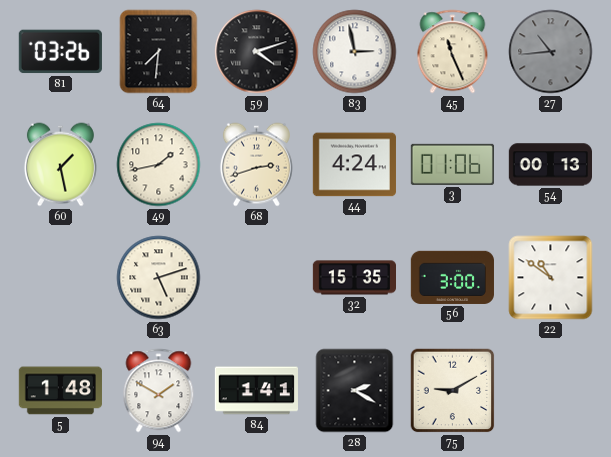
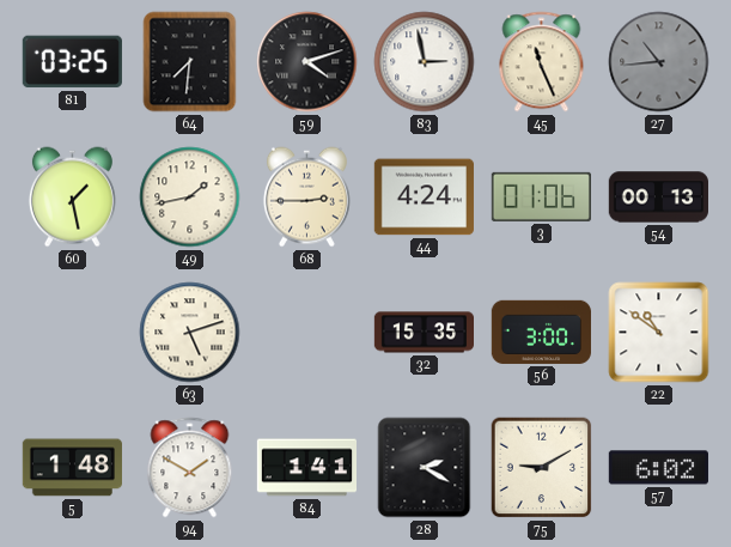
81: 03:26 -> 03:25 (72, 62)
68: 2:42 -> 2:45 (306, 197)
57: none -> 6:02 (658, 468)
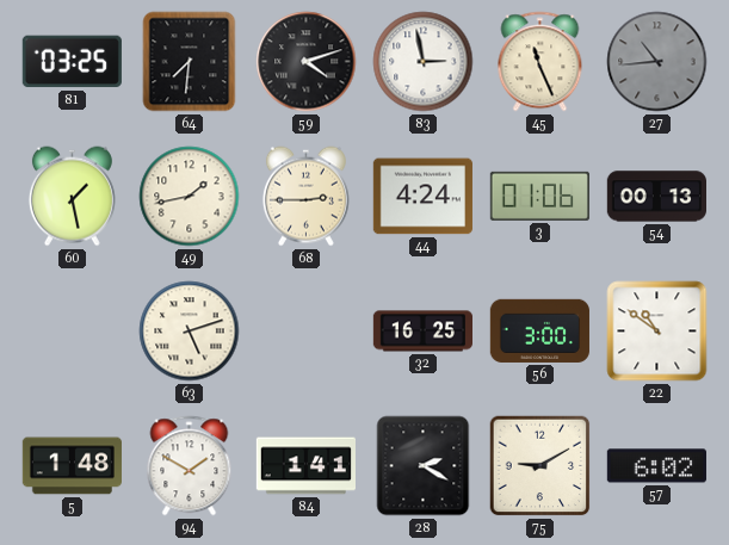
32: 15:35 -> 16:25 (422, 332)
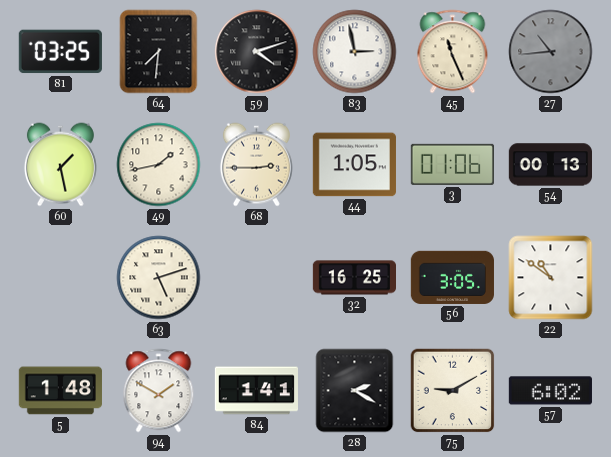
44: 4:24 -> 1:05 (354, 165)
56: 3:00 -> 3:05 (452, 277)
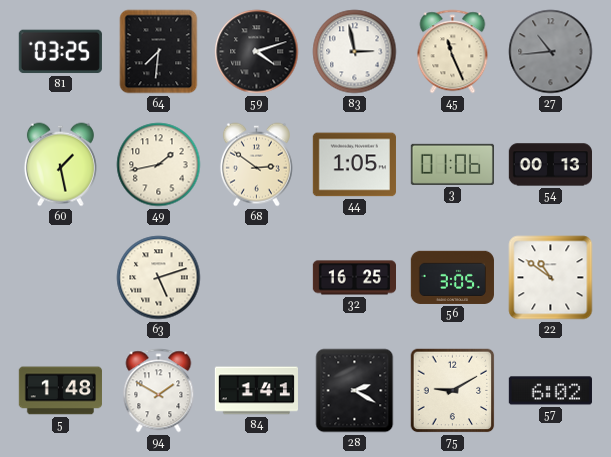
68: 2:45 -> 2:51 (256, 165)
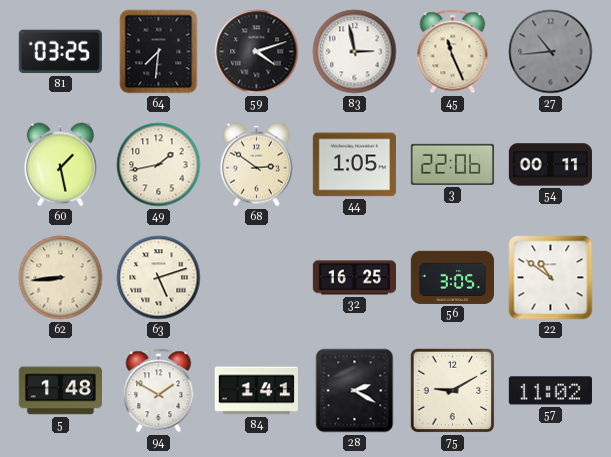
3: 01:06 -> 22:06 (452, 164)
54: 00:13 -> 00:11 (550, 165)
62: none -> 8:44 (61, 278)
57: 6:02 -> 11:02 (550, 391)
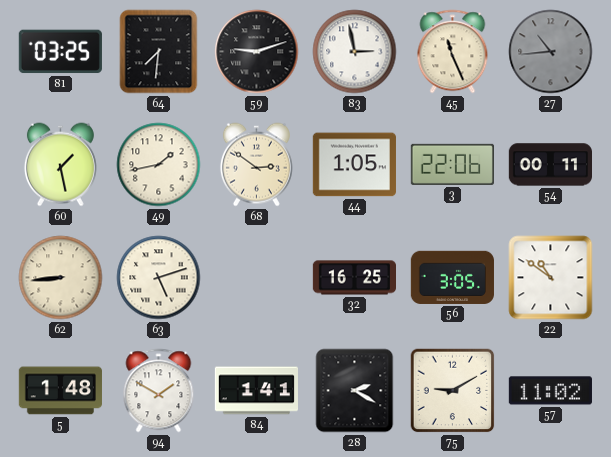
59: 4:12 -> 9:12 (257, 52)
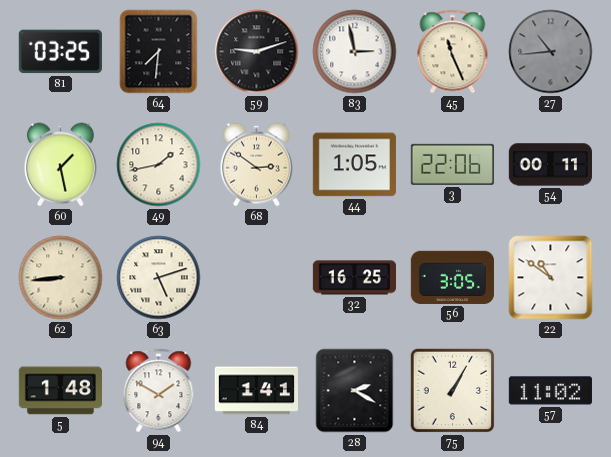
75: 9:10 -> 1:05 (453, 391)
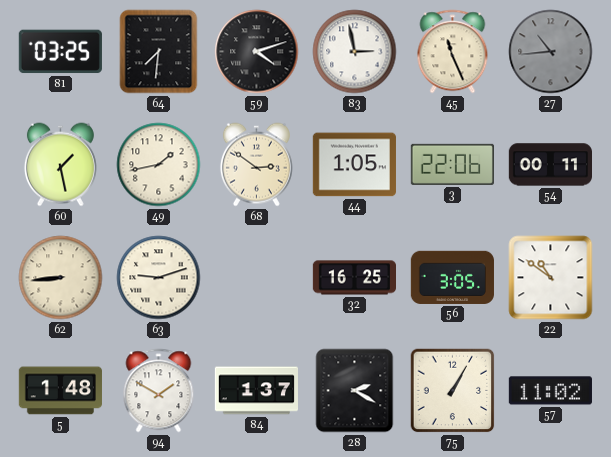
59: 9:12 -> 4:12 (257, 52)
63: 5:12 -> 9:12 (159, 278)
84: 1:41 -> 1:37 (256, 391)
